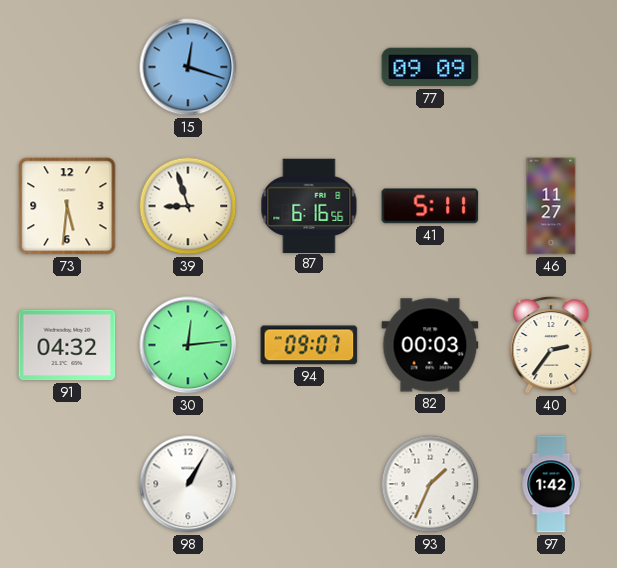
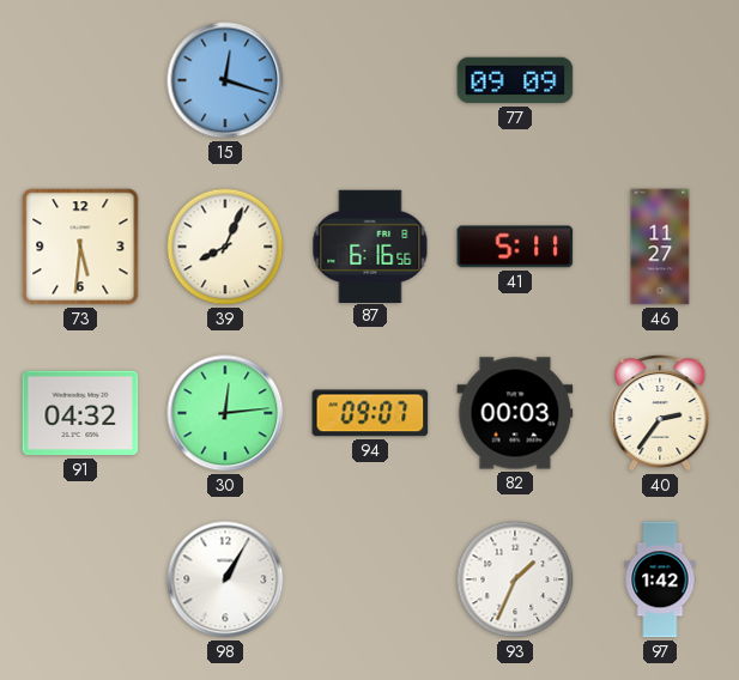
39: 8:57 -> 8:04 (225, 247)
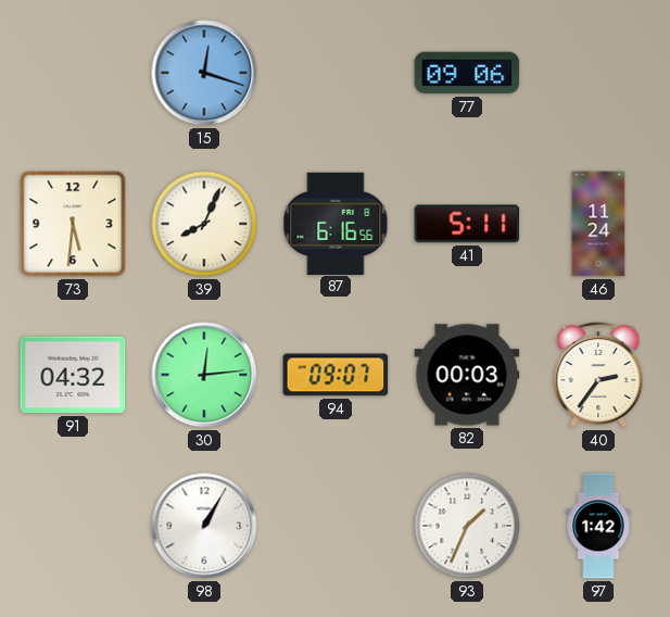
77: 09:09 -> 09:06 (467, 73)
46: 11:27 -> 11:24 (598, 224)
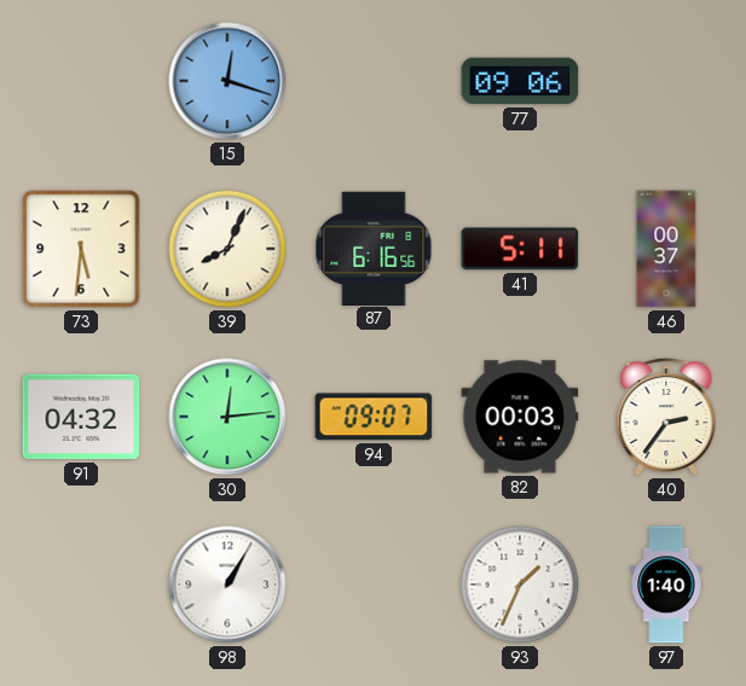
46: 11:24 -> 00:37 (666, 249)
97: 1:42 -> 1:40 (666, 585)
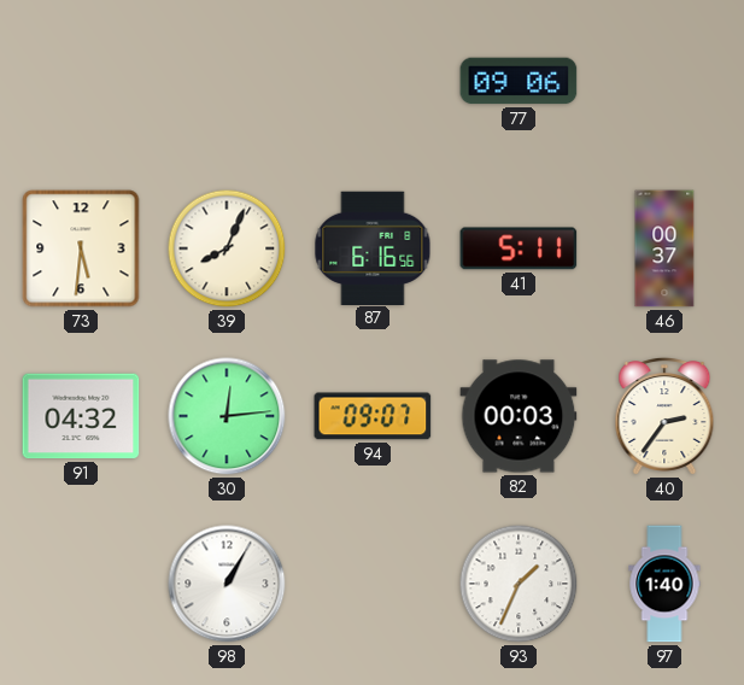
15: 12:18 -> none (227, 81)
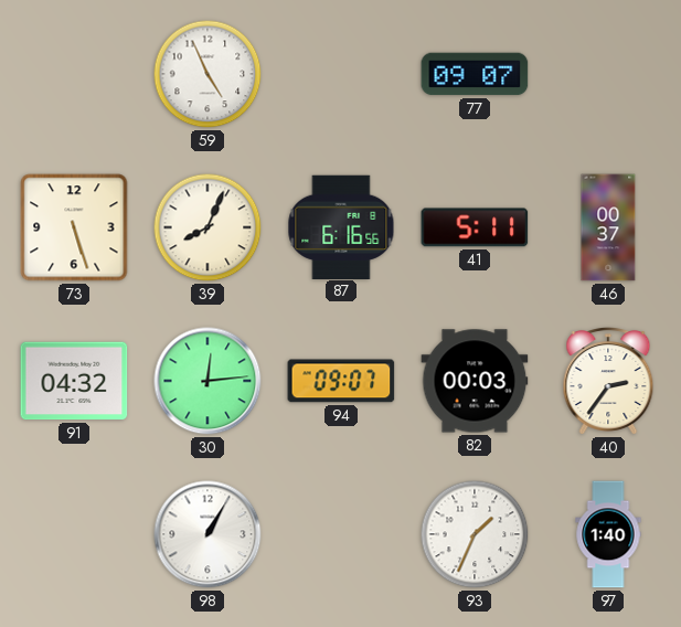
59: none -> 4:56 (208, 74)
77: 09:06 -> 09:07 (475, 74)
73: 5:31 -> 5:27 (74, 227)
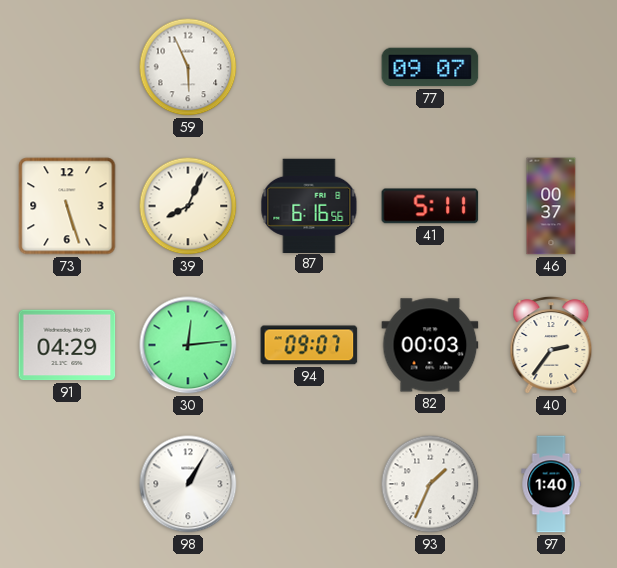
59: 4:56 -> 5:56 (188, 67)
91: 04:32 -> 04:29 (67, 345)
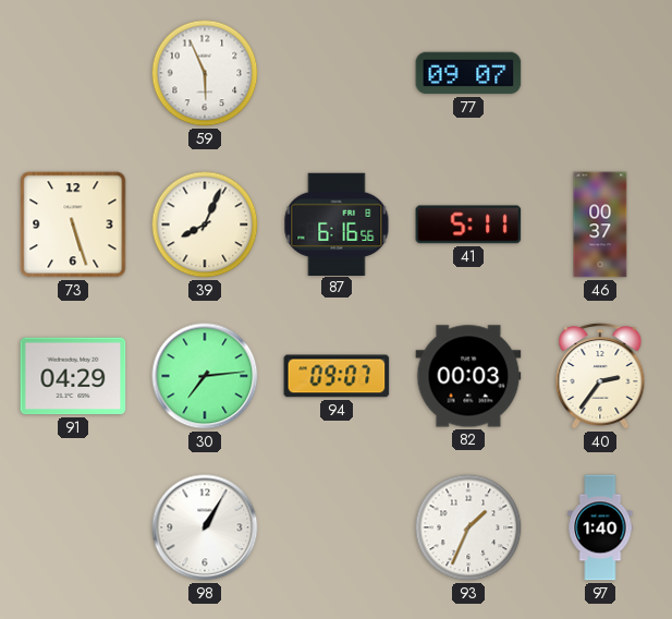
30: 12:14 -> 7:14 (205, 376)
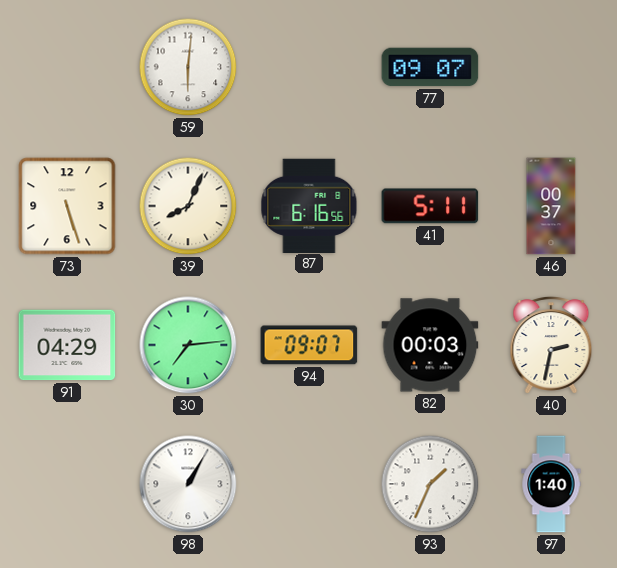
59: 5:56 -> 6:01 (188, 67)
40: 2:36 -> 2:32 (551, 346)
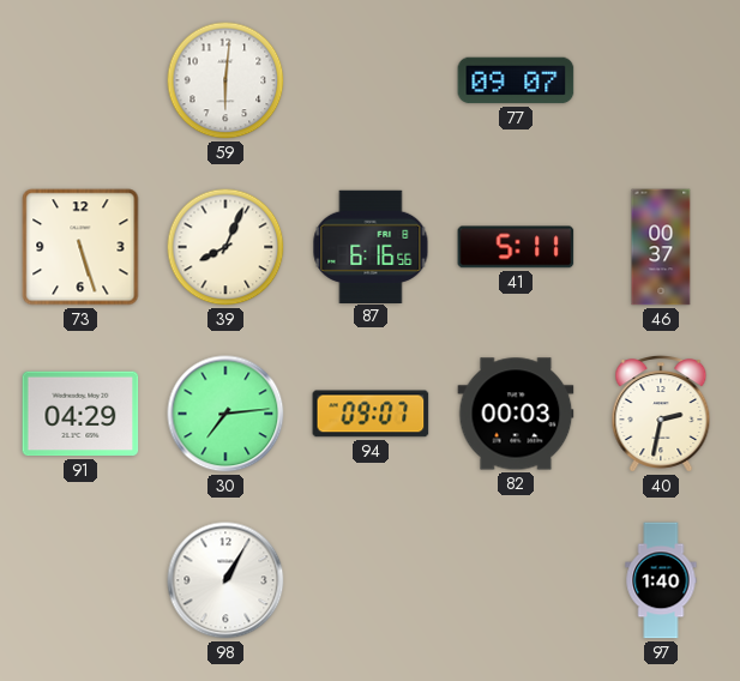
93: 1:34 -> none (430, 484)
